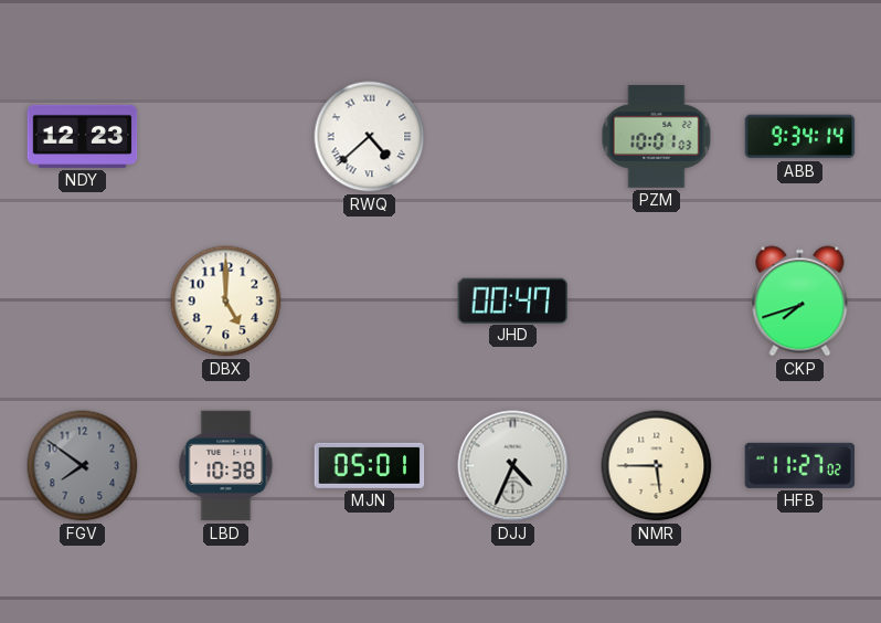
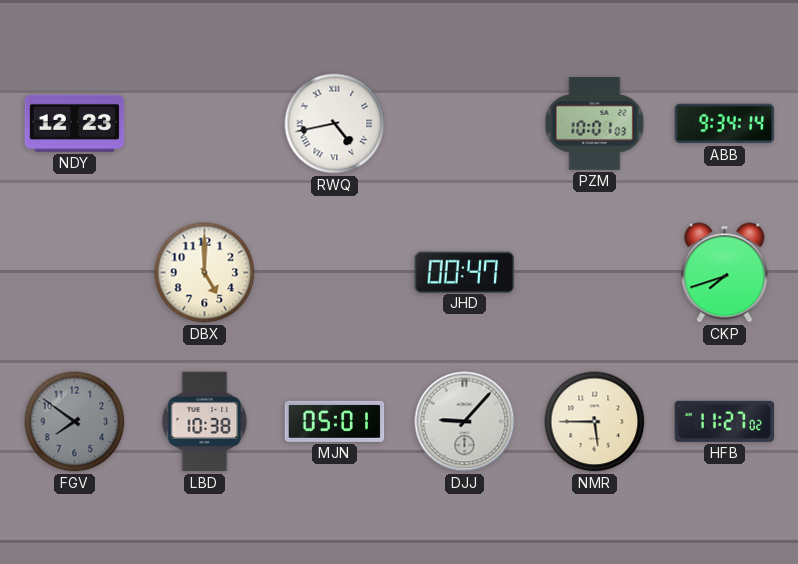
RWQ: 4:38 -> 4:43 (335, 124)
DJJ: 4:34 -> 9:07 (465, 422)
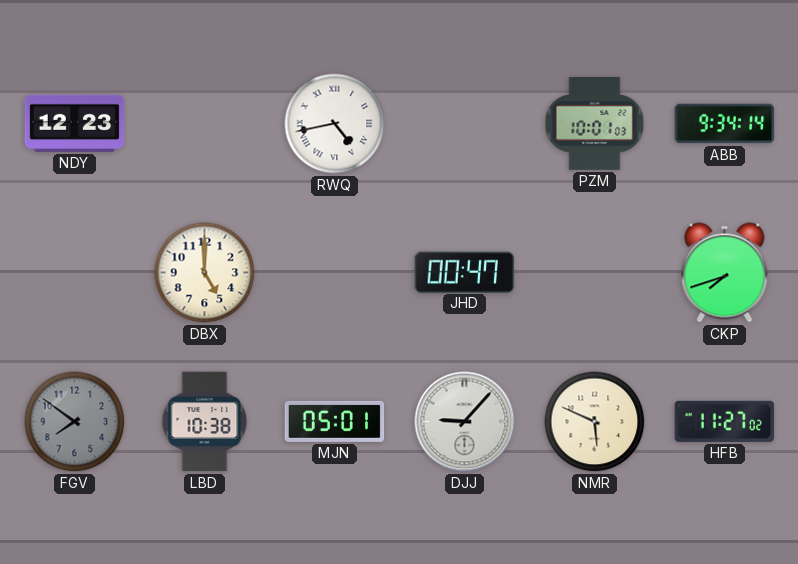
NMR: 5:45 -> 5:49 (595, 422)
